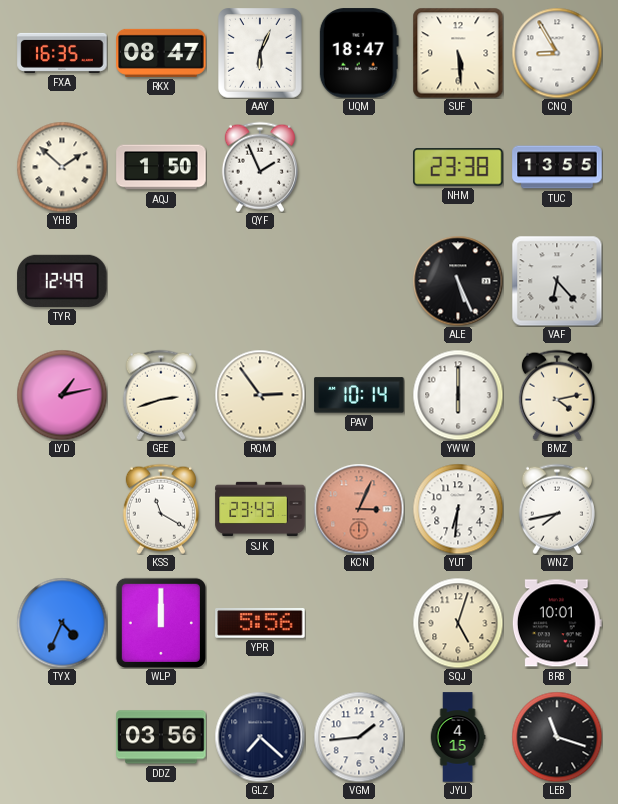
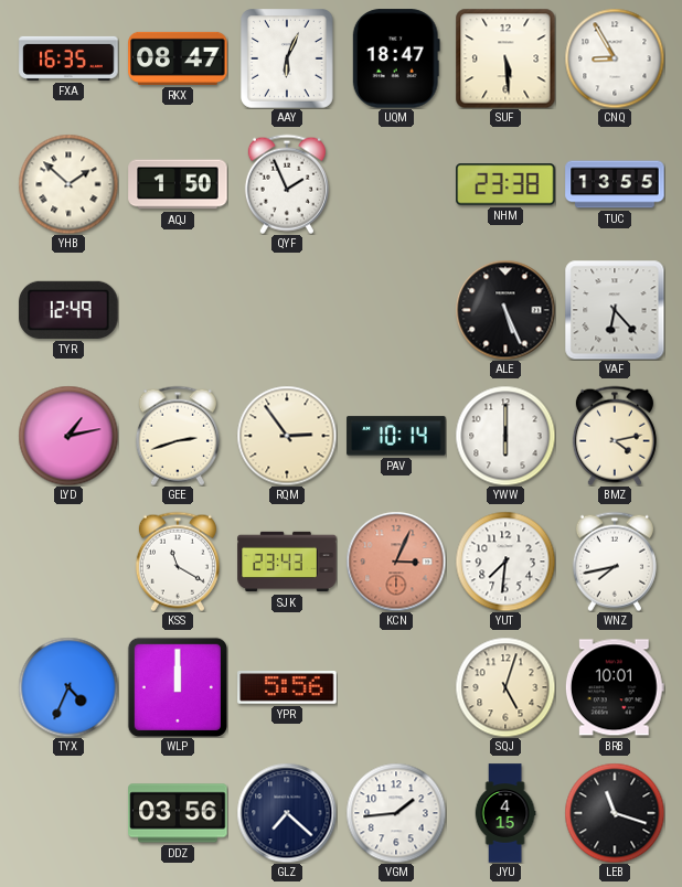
YUT: 6:31 -> 7:31 (505, 562)
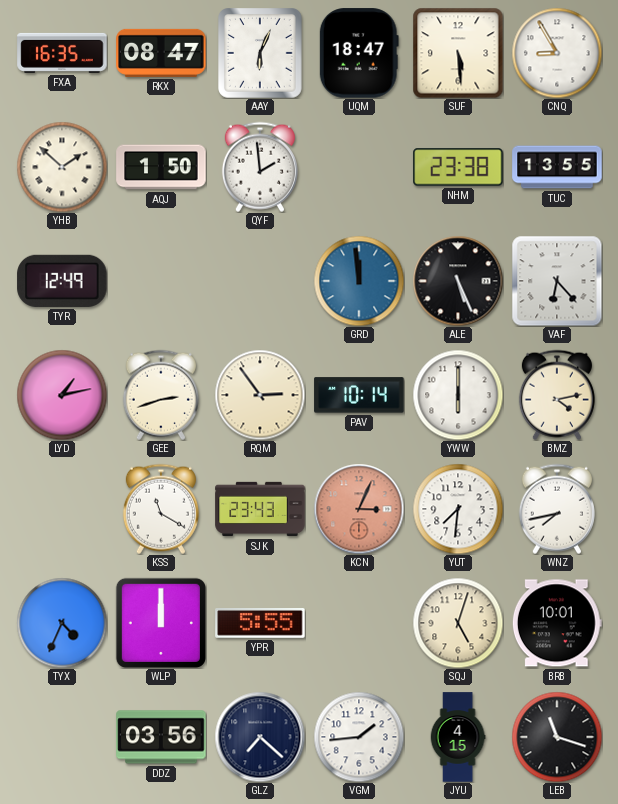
QYF: 1:56 -> 1:59 (260, 167)
GRD: none -> 11:59 (359, 281)
YPR: 5:56 -> 5:55 (260, 624)
